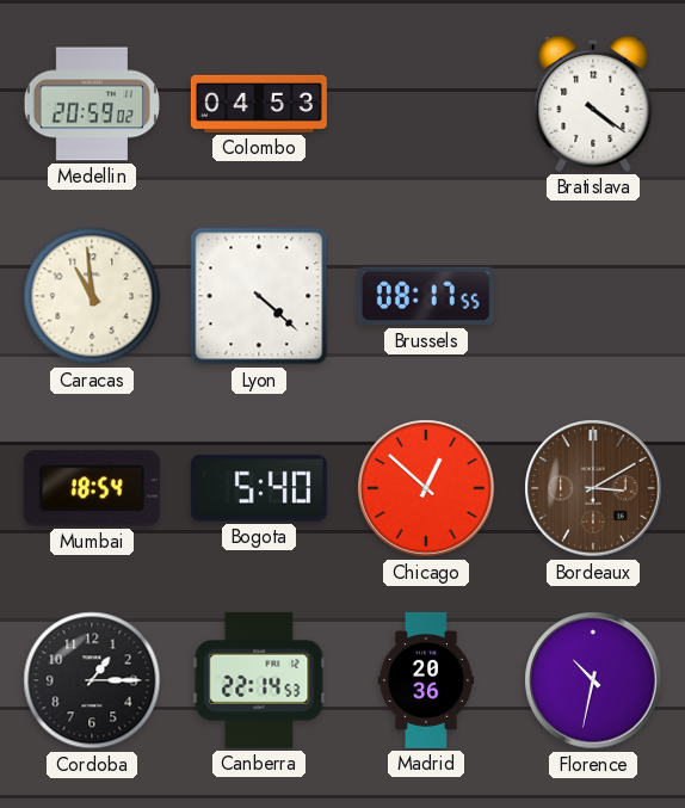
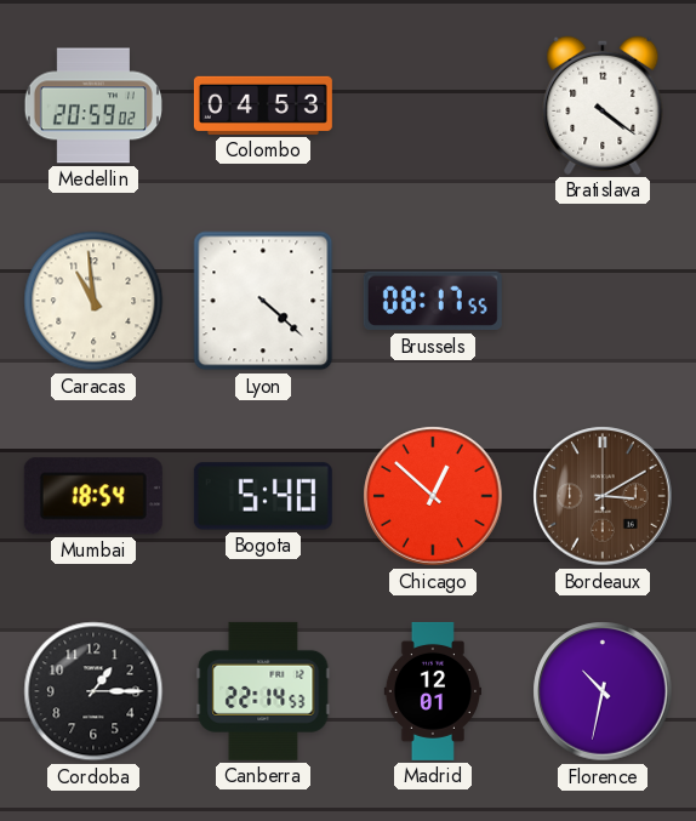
Madrid: 20:36 -> 12:01 (432, 691)
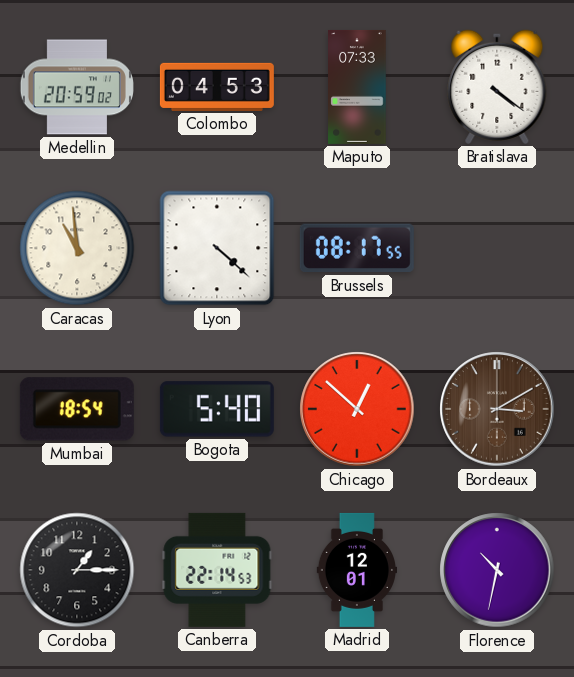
Maputo: none -> 07:33 (357, 87)
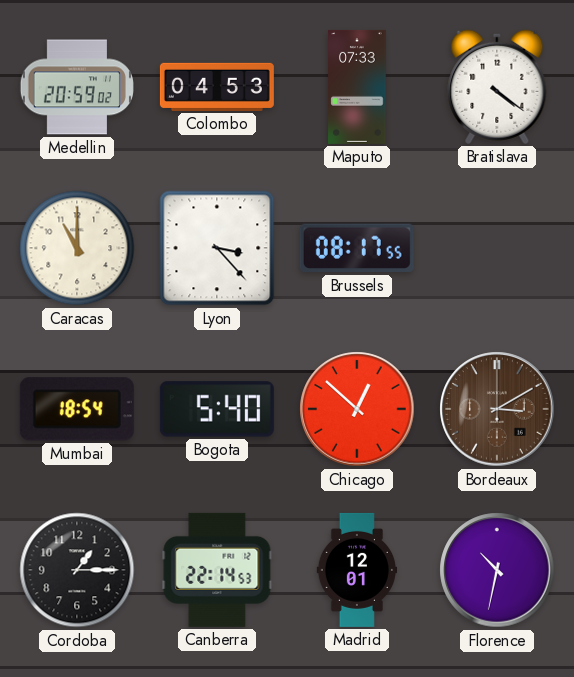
Caracas: 10:59 -> 11:00 (77, 248)
Lyon: 4:22 -> 3:23 (217, 248)
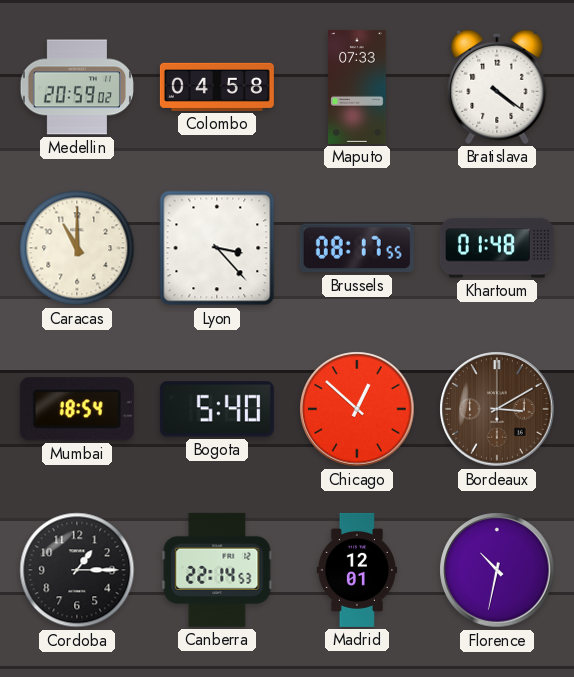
Colombo: 04:53 -> 04:58 (217, 87)
Khartoum: none -> 01:48 (497, 248)
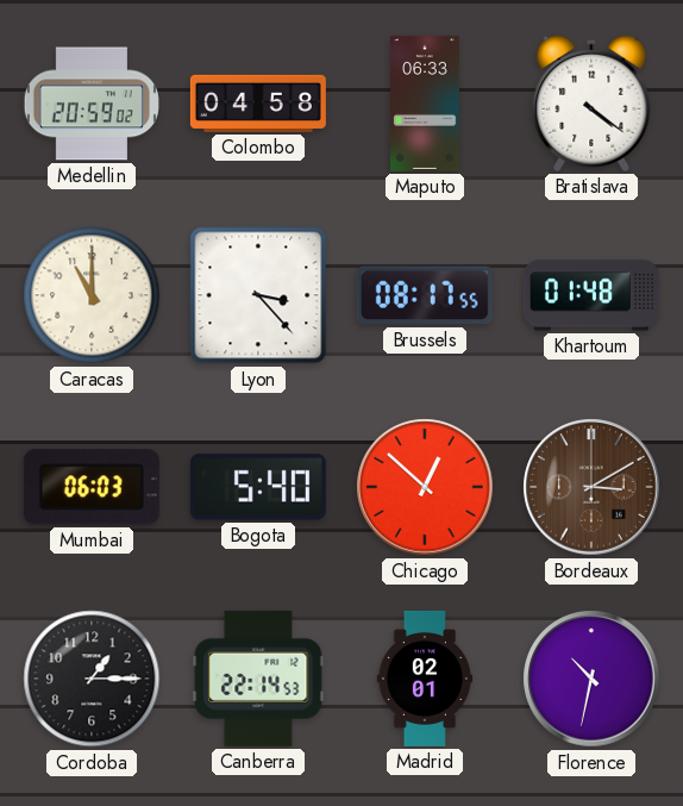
Maputo: 07:33 -> 06:33 (425, 104)
Mumbai: 18:54 -> 06:03 (92, 487)
Madrid: 12:01 -> 02:01 (424, 679)
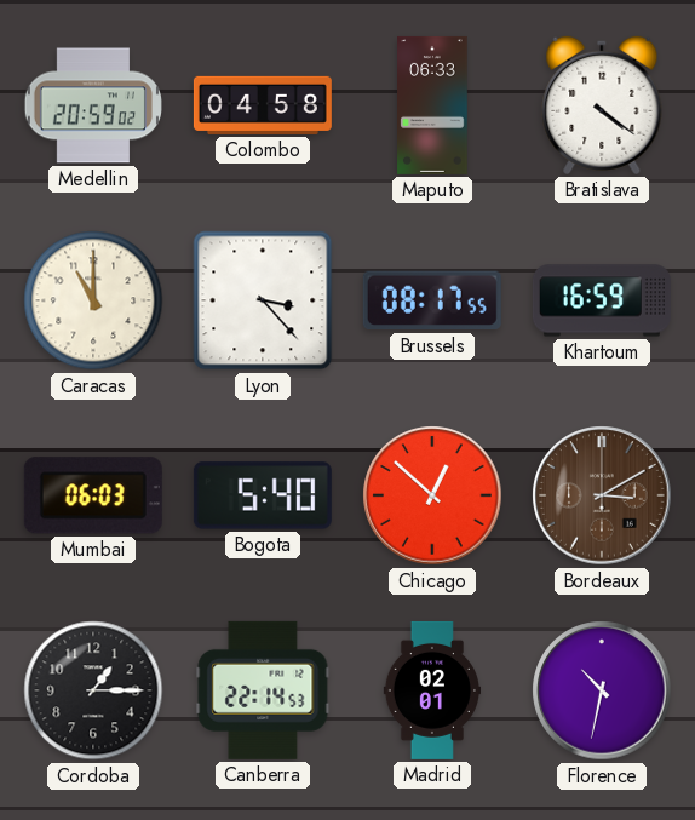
Khartoum: 01:48 -> 16:59 (602, 300)
